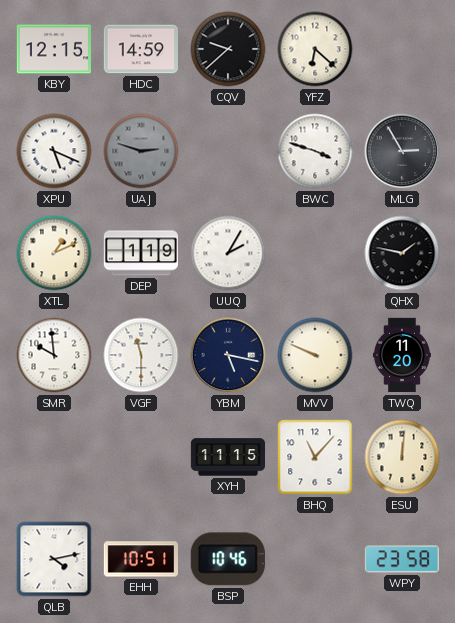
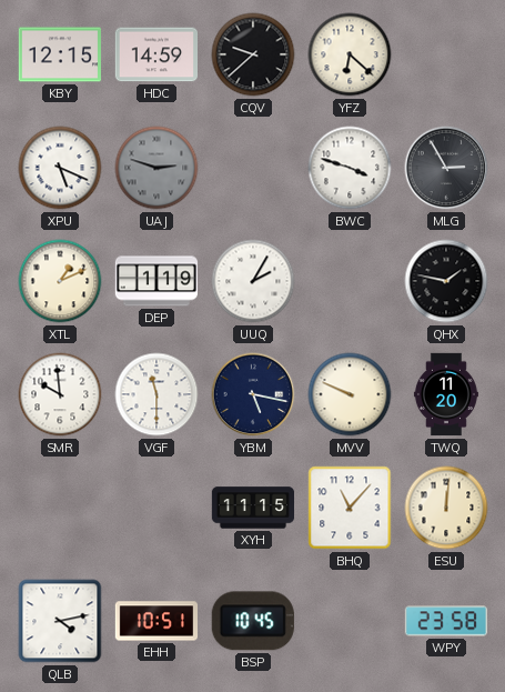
BSP: 10:46 -> 10:45 (253, 621)
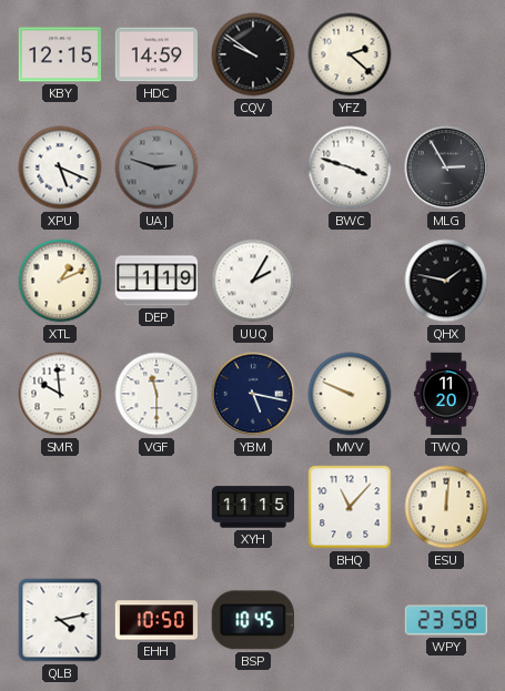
CQV: 9:38 -> 9:51 (253, 54)
YFZ: 6:22 -> 2:22 (350, 54)
EHH: 10:51 -> 10:50 (155, 620)
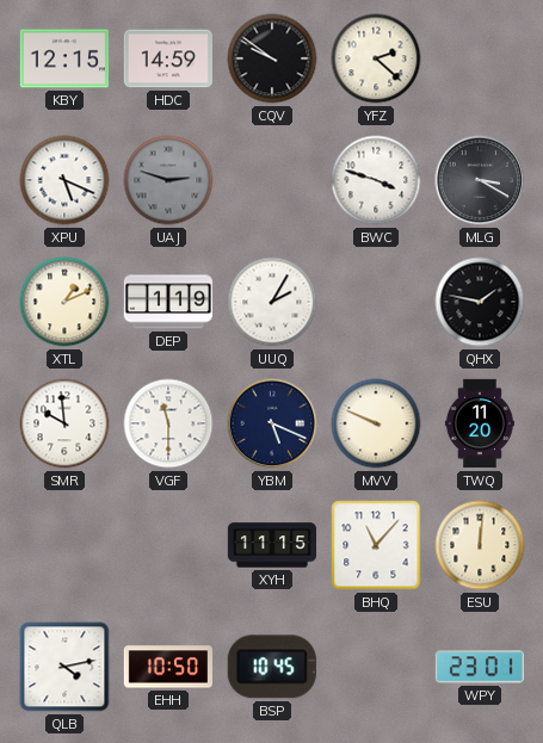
MLG: 2:55 -> 3:20 (480, 180)
YBM: 5:17 -> 5:19 (272, 423)
WPY: 23:58 -> 23:01 (479, 667)
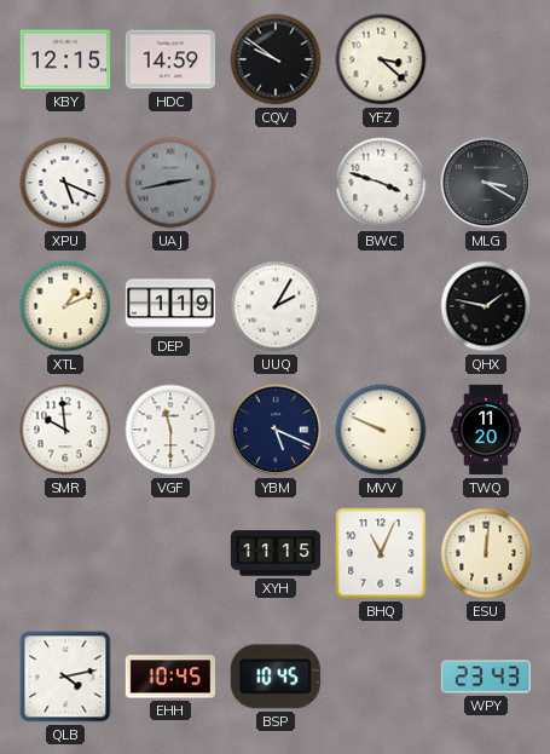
YFZ: 2:22 -> 3:22 (381, 59)
UAJ: 2:48 -> 2:43 (170, 183)
BHQ: 11:07 -> 11:04 (381, 553)
EHH: 10:50 -> 10:45 (169, 677)
WPY: 23:01 -> 23:43 (485, 677)
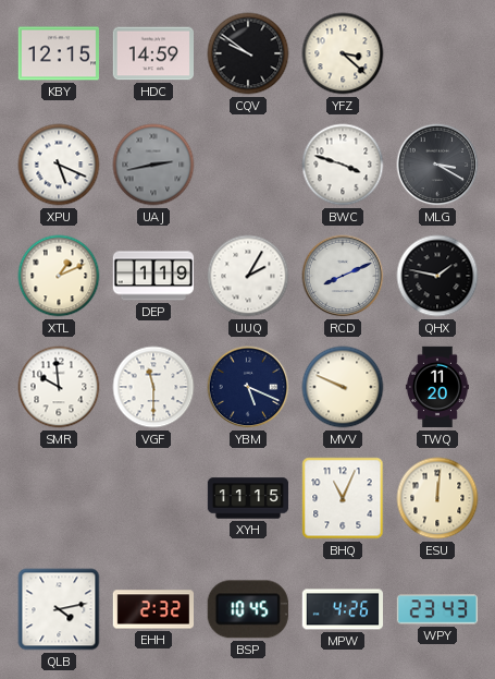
RCD: none -> 8:11 (343, 276)
EHH: 10:45 -> 2:32 (152, 609)
MPW: none -> 4:26 (342, 609)
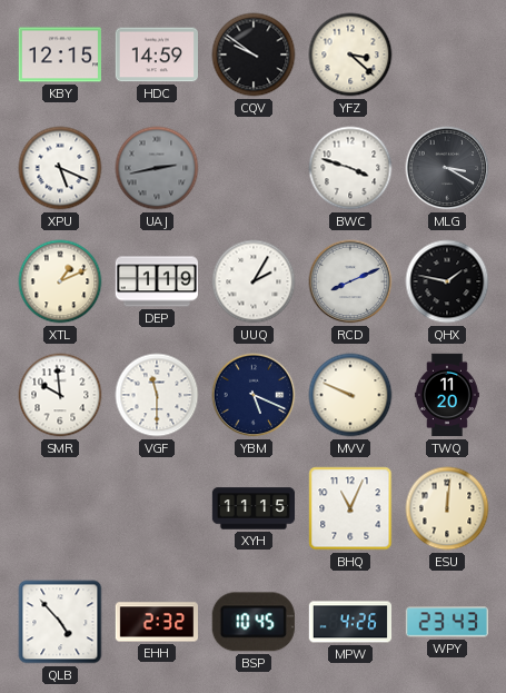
QLB: 4:13 -> 4:53 (60, 622)
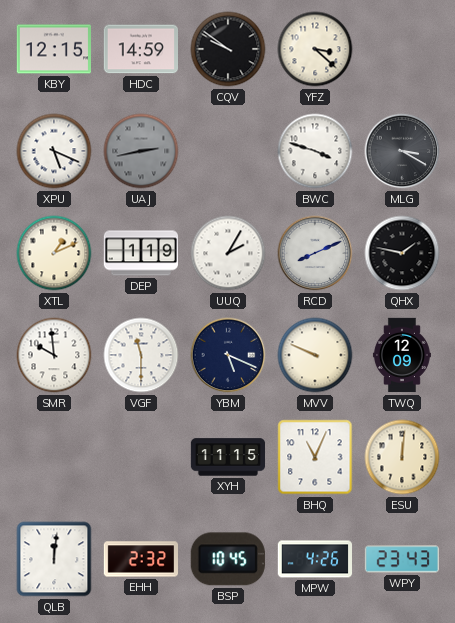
TWQ: 11:20 -> 12:09 (402, 355)
QLB: 4:53 -> 12:01 (54, 559)
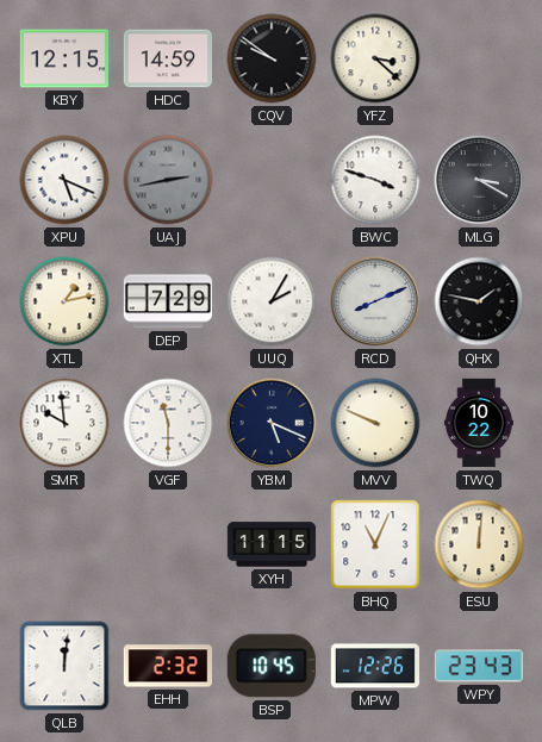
XTL: 1:11 -> 1:13 (64, 301)
DEP: 1:19 -> 7:29 (167, 301)
TWQ: 12:09 -> 10:22 (479, 423)
MPW: 4:26 -> 12:26 (374, 666)
